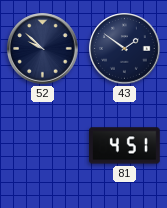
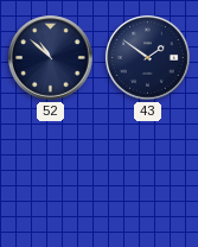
52: 9:52 -> 10:52 (51, 58)
81: 4:51 -> none (125, 146)
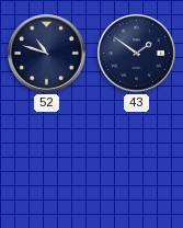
52: 10:52 -> 10:48 (47, 54)
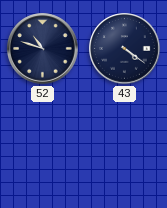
43: 1:51 -> 4:21 (125, 49)
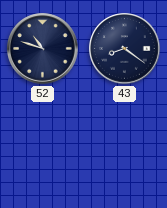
43: 4:21 -> 8:21 (125, 49)
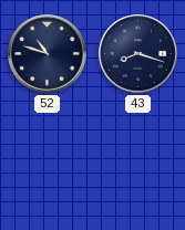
43: 8:21 -> 8:18 (138, 54)
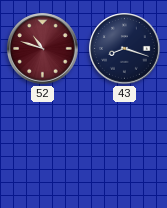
52 dial: navy -> burgundy (43, 49)
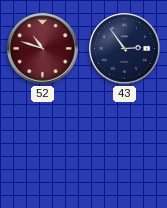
43: 8:18 -> 2:54 (125, 49)
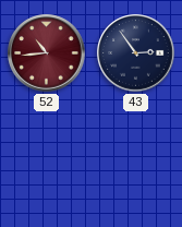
52: 10:48 -> 10:44 (47, 53)
